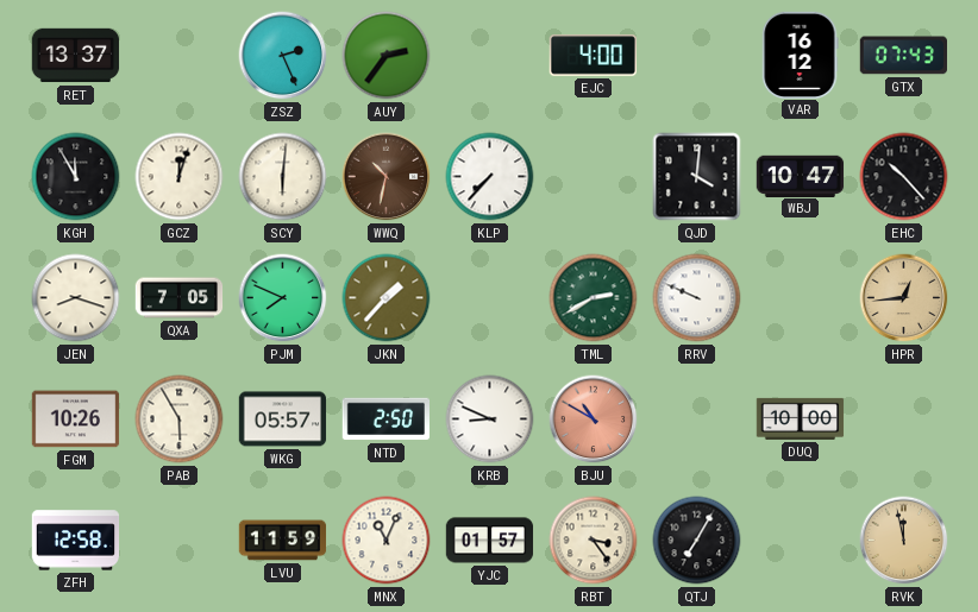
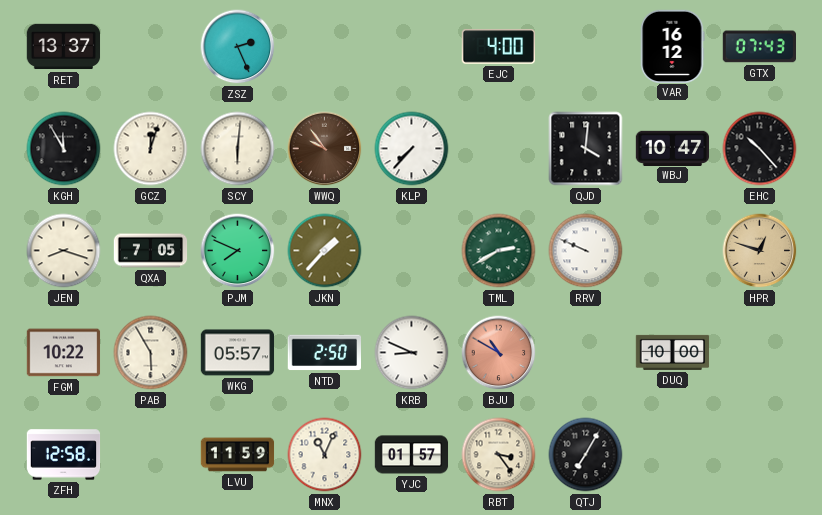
AUY: 2:36 -> none (387, 56)
WWQ: 10:32 -> 9:54 (325, 149)
HPR: 12:44 -> 12:48 (760, 251)
FGM: 10:26 -> 10:22 (64, 353)
RVK: 11:58 -> none (904, 541)
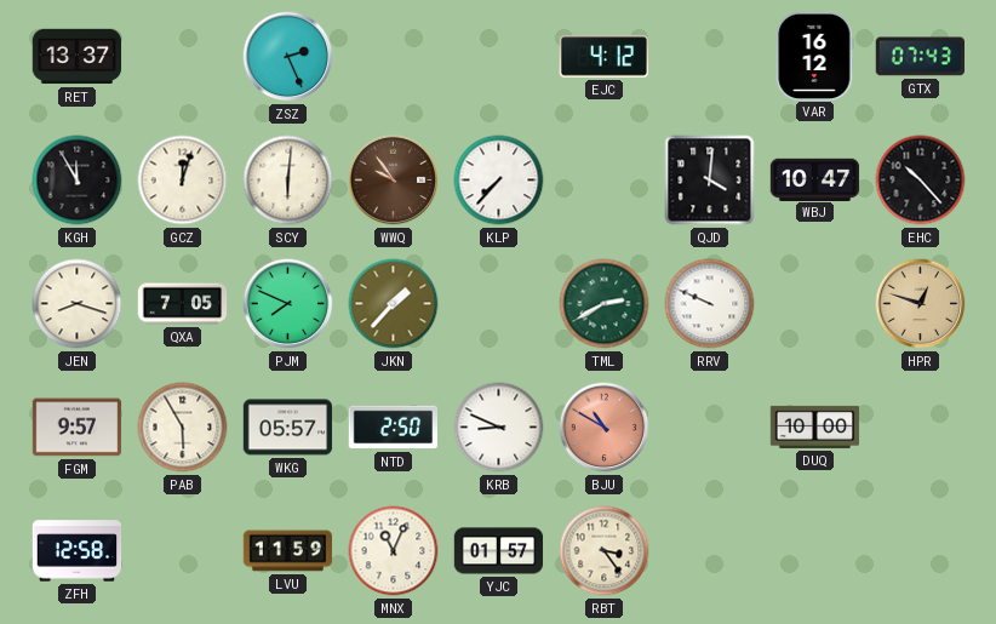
EJC: 4:00 -> 4:12 (603, 57)
FGM: 10:22 -> 9:57 (78, 428)
QTJ: 7:05 -> none (586, 455)
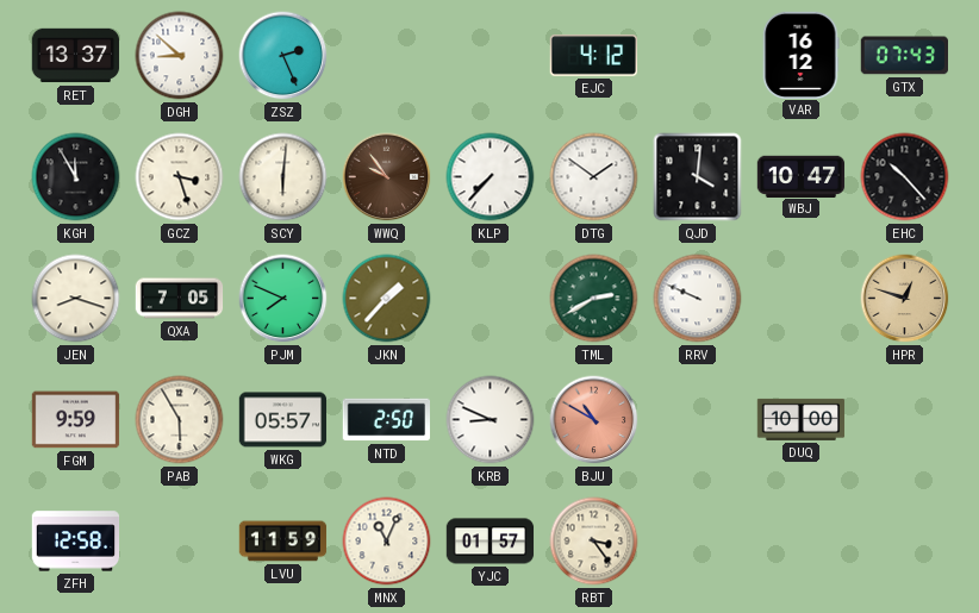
DGH: none -> 8:52 (180, 56)
GCZ: 12:03 -> 3:27 (180, 177)
DTG: none -> 1:51 (594, 177)
FGM: 9:57 -> 9:59 (76, 420)
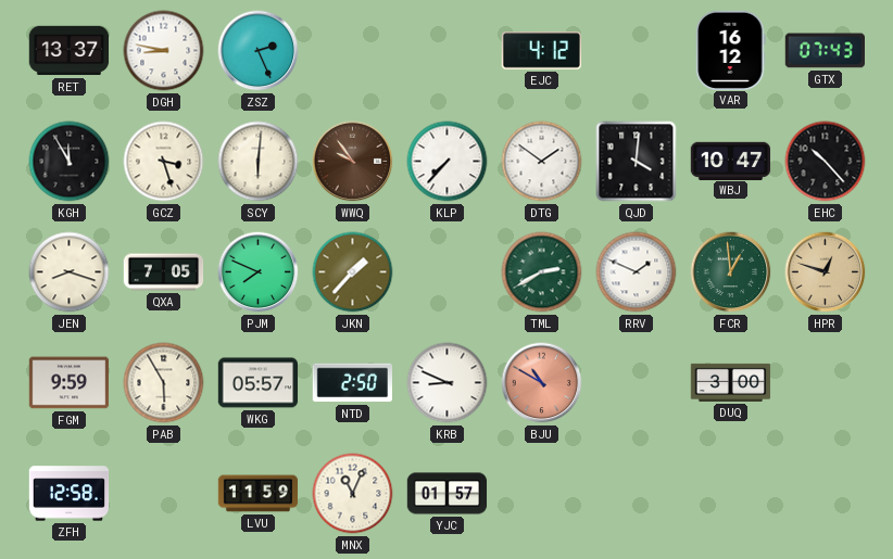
DGH: 8:52 -> 8:47 (164, 51)
RRV: 9:49 -> 1:49 (637, 272)
FCR: none -> 12:59 (731, 272)
DUQ: 10:00 -> 3:00 (731, 382)
RBT: 3:24 -> none (594, 542)
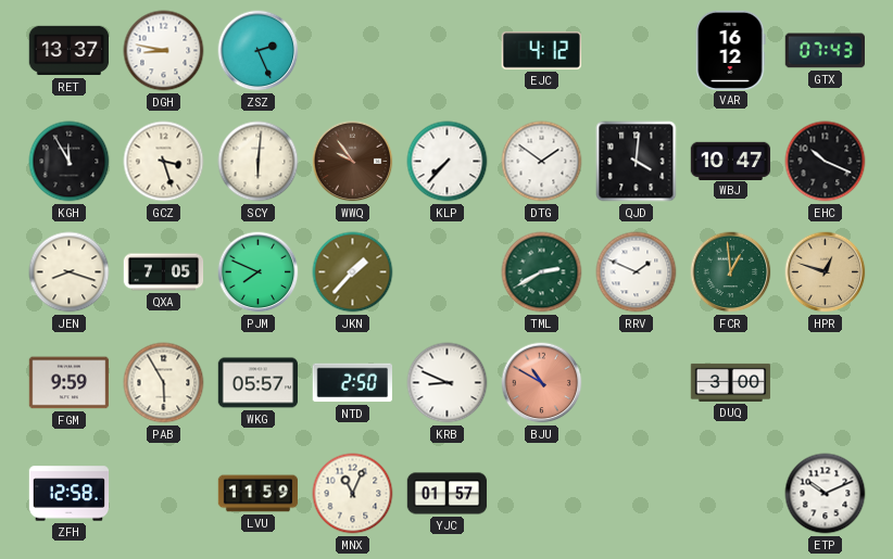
EHC: 10:23 -> 10:19 (826, 162)
ETP: none -> 10:11 (826, 494)
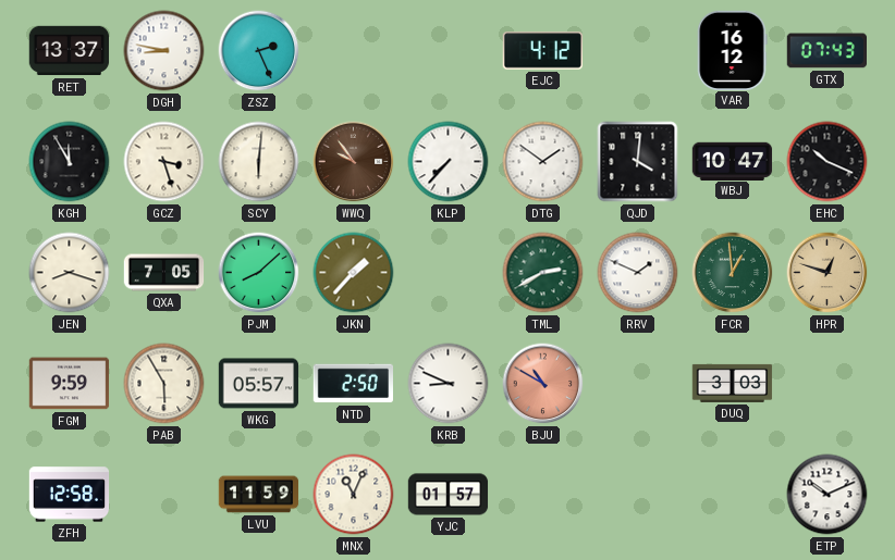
PJM: 7:49 -> 8:08 (259, 273)
DUQ: 3:00 -> 3:03 (733, 383)
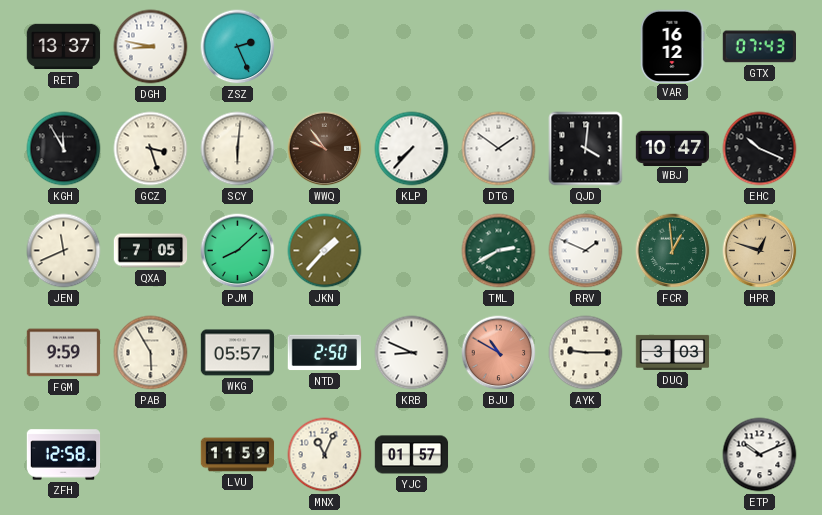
EJC: 4:12 -> none (542, 51)
JEN: 8:18 -> 11:41 (64, 251)
AYK: none -> 9:15 (586, 353)
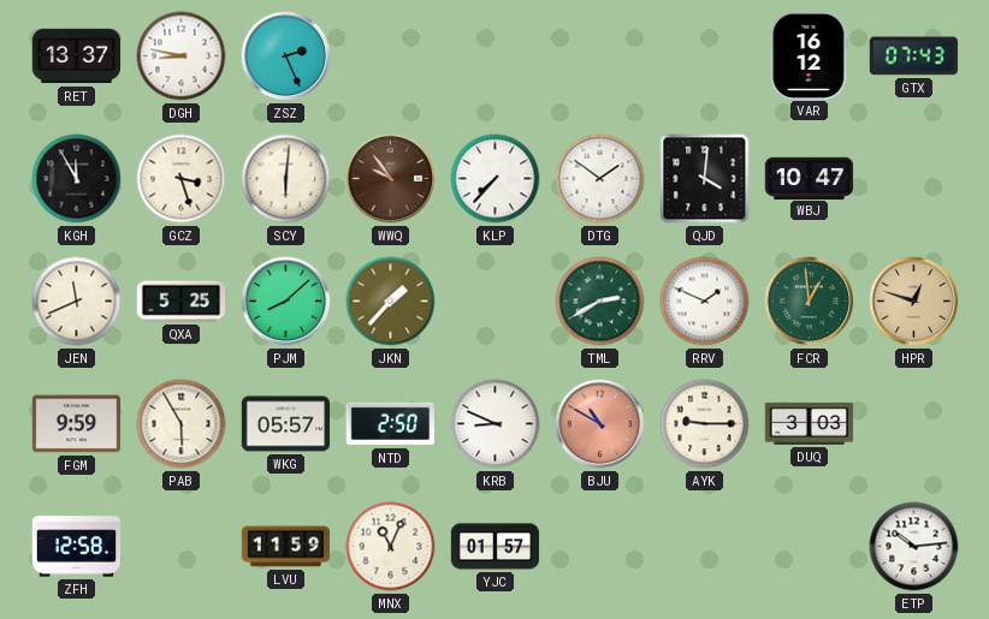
EHC: 10:19 -> none (760, 149)
QXA: 7:05 -> 5:25 (182, 302)
ETP: 10:11 -> 10:14 (914, 547)
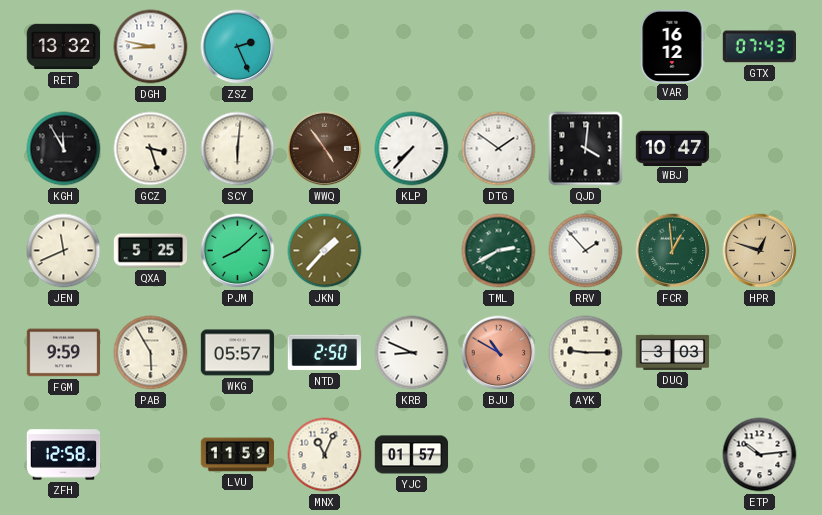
RET: 13:37 -> 13:32 (64, 47)
WWQ: 9:54 -> 4:54 (325, 149)
RRV: 1:49 -> 1:53 (586, 251)
